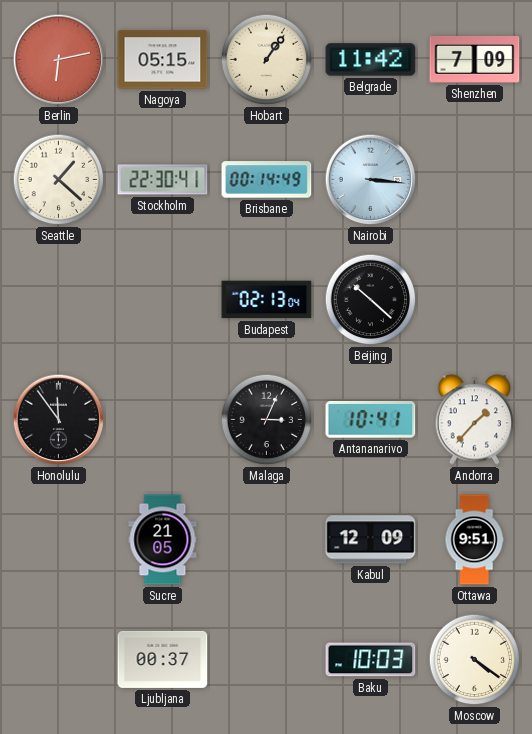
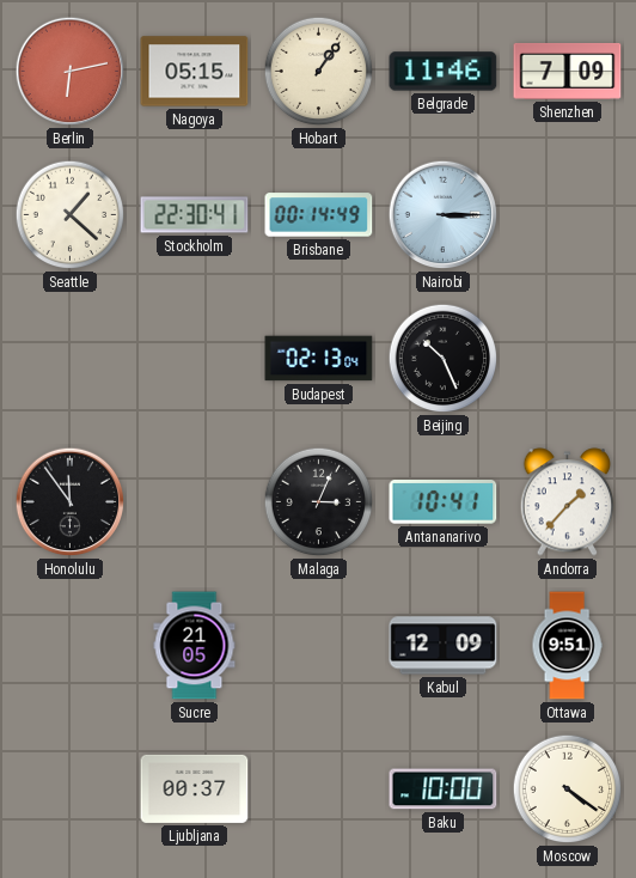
Belgrade: 11:42 -> 11:46 (444, 72)
Nairobi: 3:16 -> 3:15 (444, 215)
Beijing: 10:22 -> 10:26 (444, 359)
Baku: 10:03 -> 10:00 (444, 789)
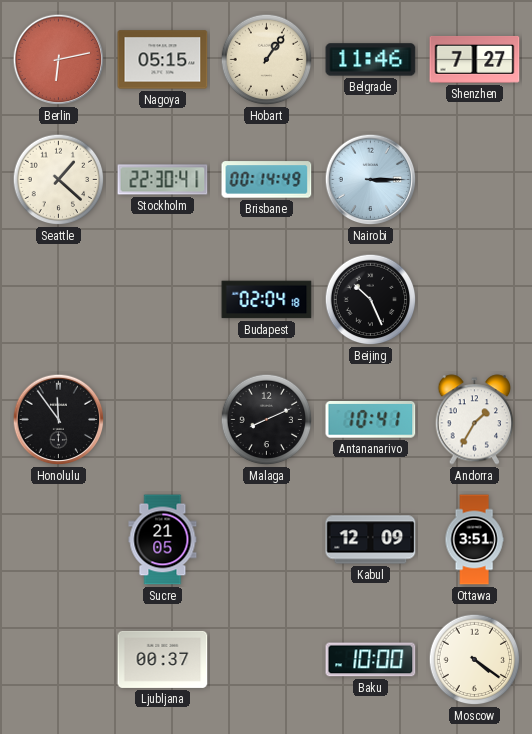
Shenzhen: 7:09 -> 7:27 (475, 60)
Budapest: 02:13 -> 02:04 (267, 300)
Malaga: 3:04 -> 8:11 (267, 420)
Andorra: 1:37 -> 1:35 (475, 420)
Ottawa: 9:51 -> 3:51 (474, 540)
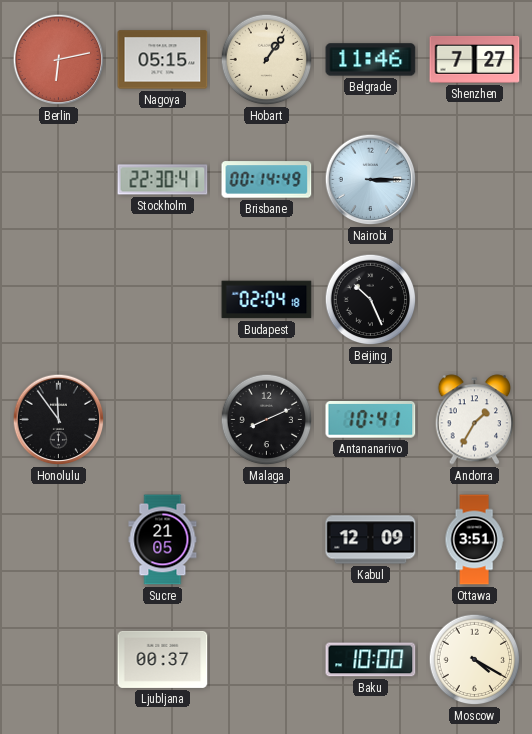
Seattle: 1:22 -> none (59, 180)
Moscow: 4:21 -> 4:20 (475, 660)
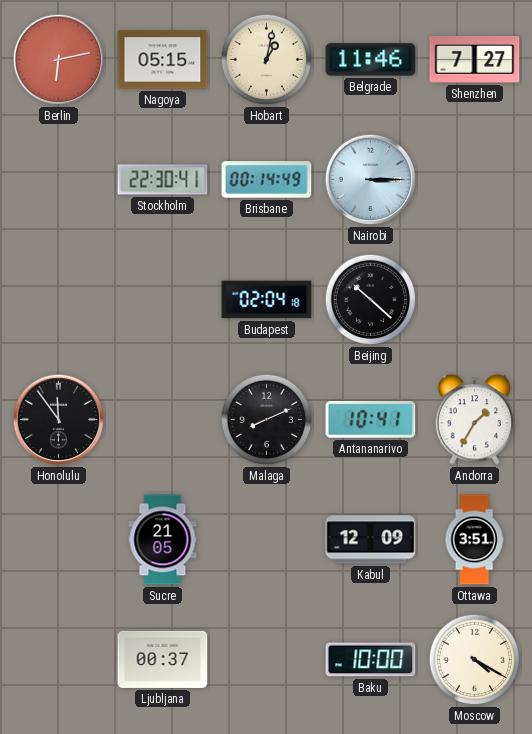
Hobart: 1:06 -> 1:02 (267, 60)
Beijing: 10:26 -> 10:22 (371, 300)
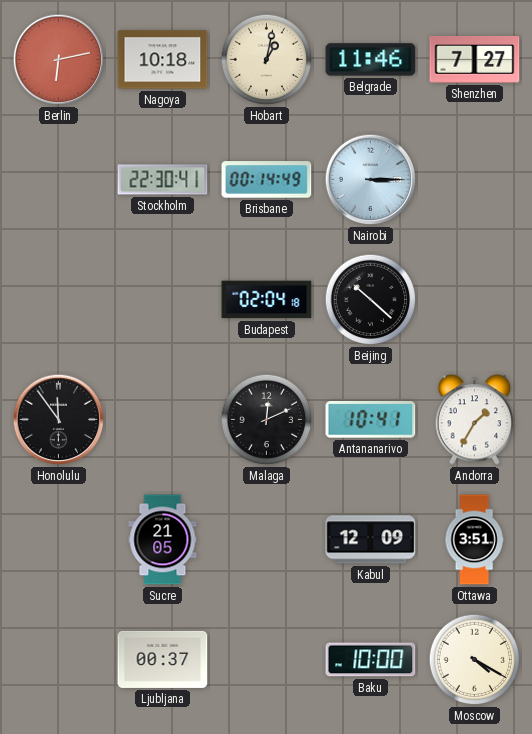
Nagoya: 05:15 -> 10:18 (163, 60)
Malaga: 8:11 -> 12:11 (267, 420)
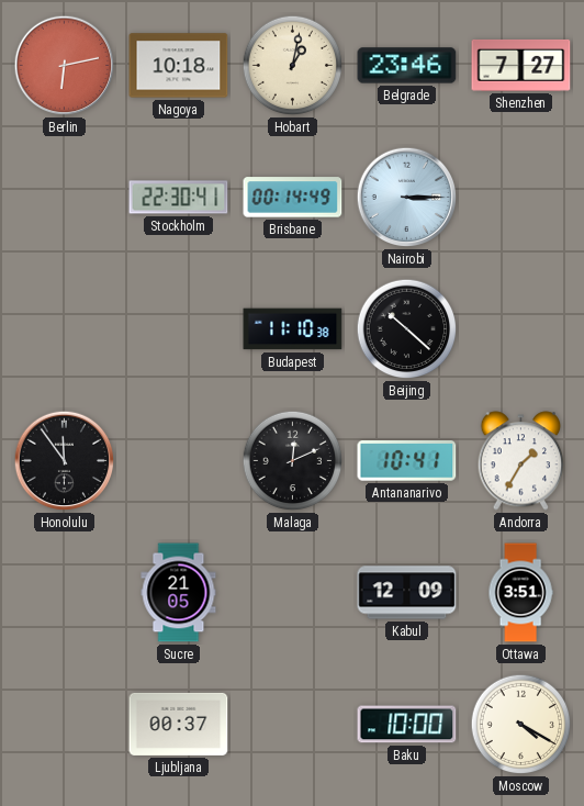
Belgrade: 11:46 -> 23:46 (407, 66)
Budapest: 02:04 -> 11:10 (293, 329)
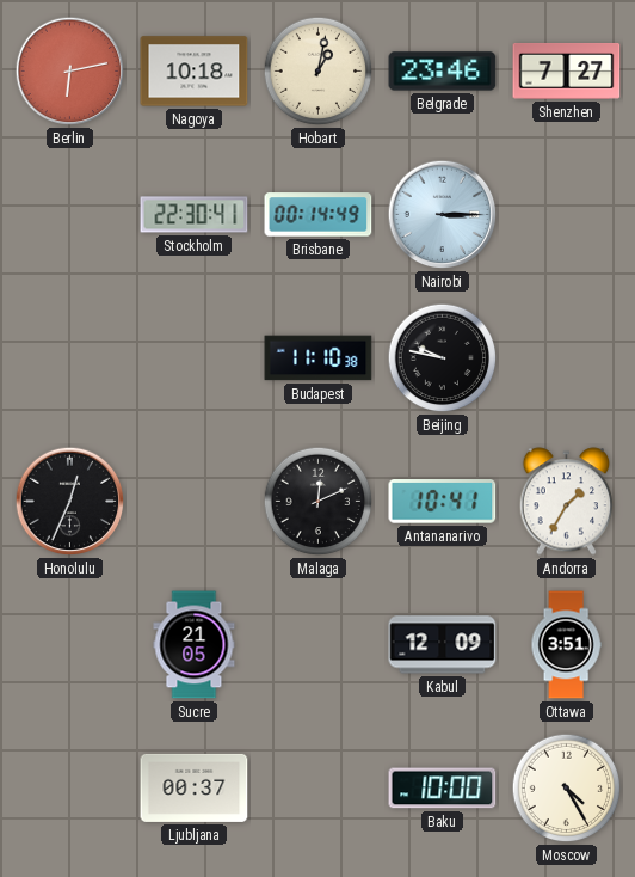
Beijing: 10:22 -> 9:47 (443, 358)
Honolulu: 11:54 -> 12:34 (70, 502)
Moscow: 4:20 -> 4:25 (567, 789)
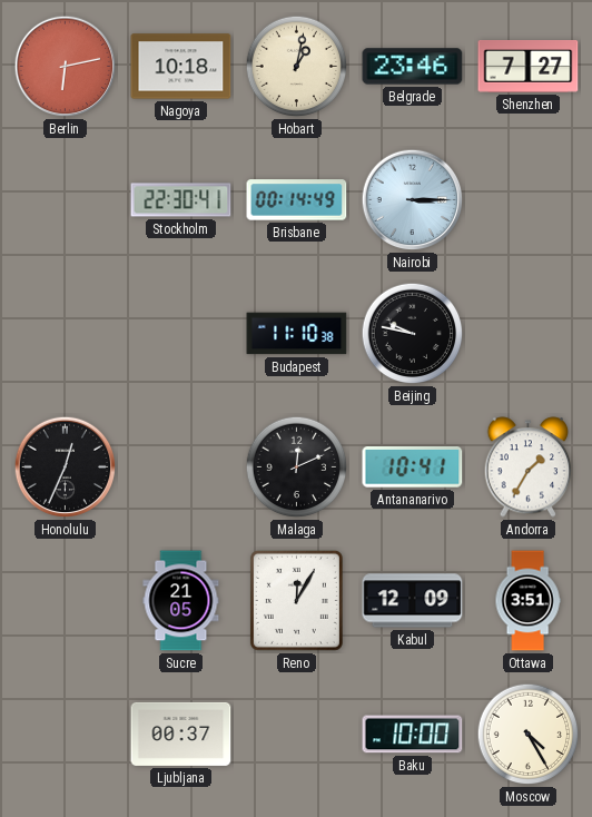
Reno: none -> 12:05 (296, 600)
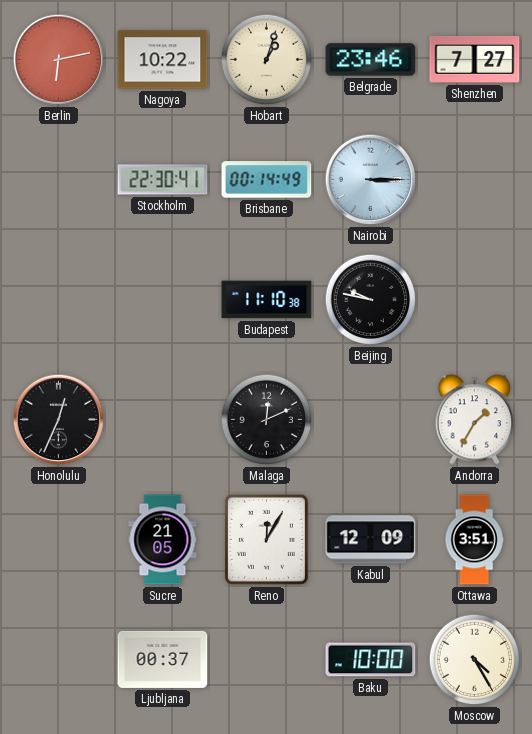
Nagoya: 10:18 -> 10:22 (163, 60)
Hobart: 1:02 -> 1:03 (267, 60)
Antananarivo: 10:41 -> none (413, 467)
